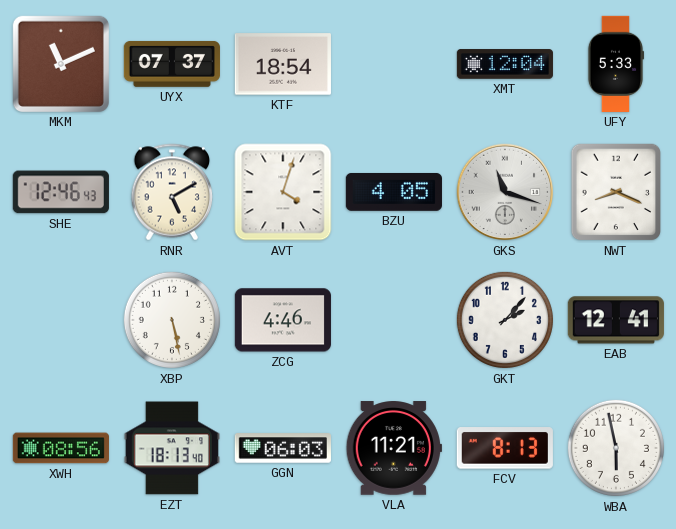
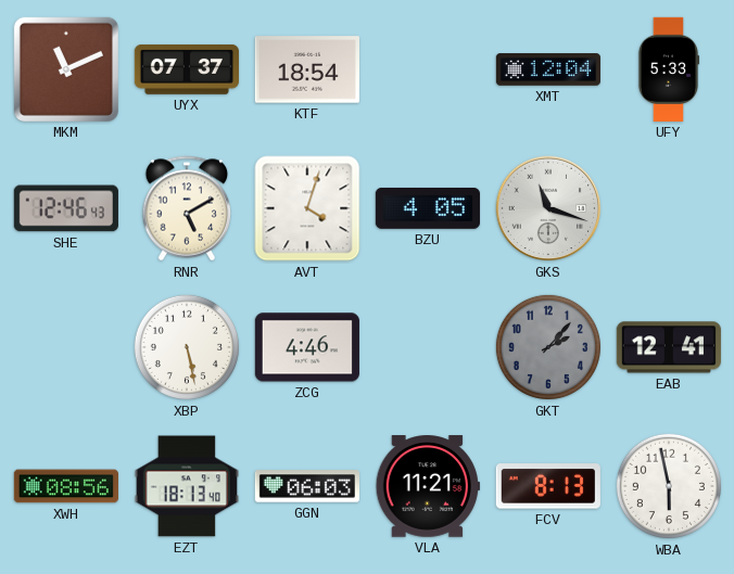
NWT: 8:19 -> none (616, 192)
GKT dial: white -> grey (548, 347)
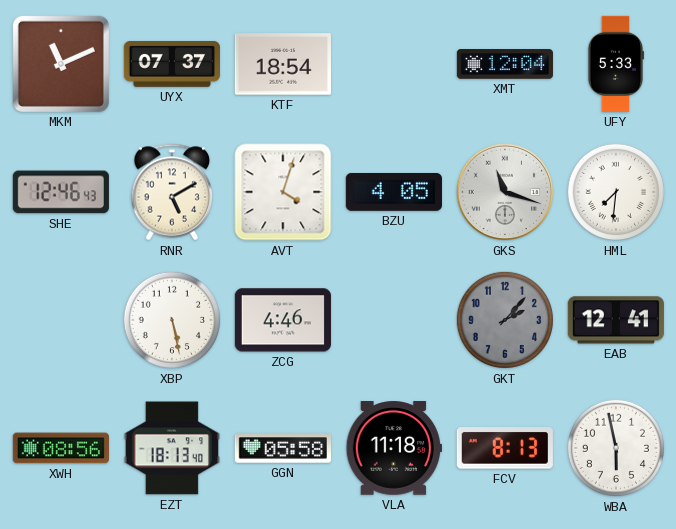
HML: none -> 7:31 (616, 192)
GGN: 06:03 -> 05:58 (283, 448)
VLA: 11:21 -> 11:18 (394, 448)
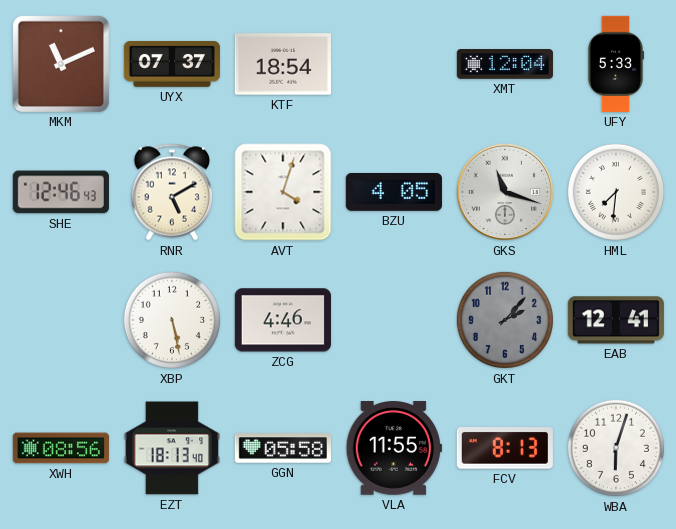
VLA: 11:18 -> 11:55 (394, 448)
WBA: 5:58 -> 6:03 (616, 448)
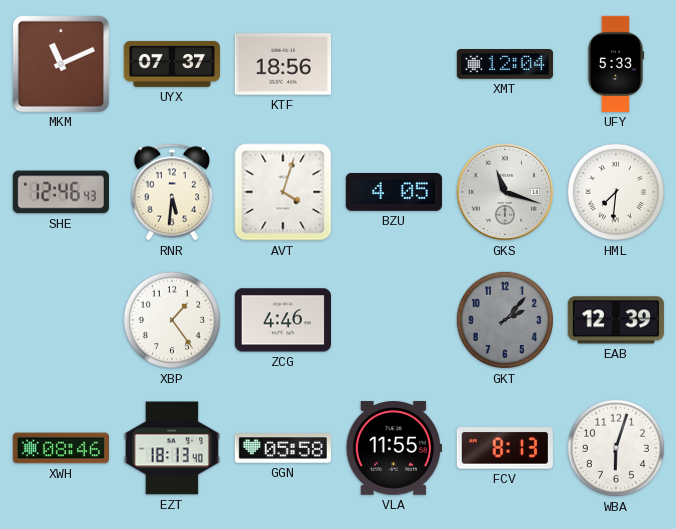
KTF: 18:54 -> 18:56 (283, 64)
RNR: 5:10 -> 5:31 (172, 192)
XBP: 5:28 -> 1:24 (172, 320)
EAB: 12:41 -> 12:39 (616, 320)
XWH: 08:56 -> 08:46 (61, 448)
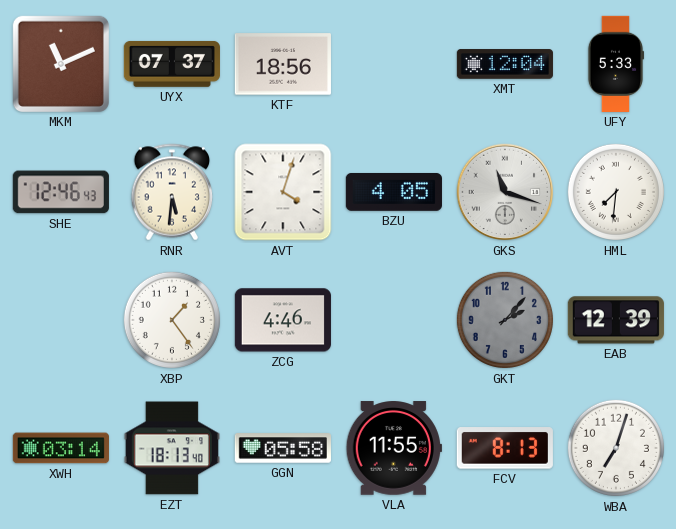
XWH: 08:46 -> 03:14 (61, 448)
WBA: 6:03 -> 7:03 (616, 448)
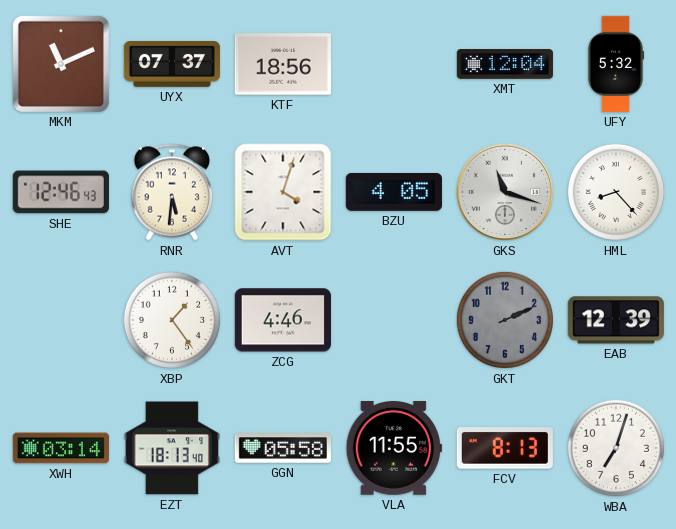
UFY: 5:33 -> 5:32 (616, 64)
HML: 7:31 -> 8:23 (616, 192)
GKT: 2:07 -> 2:11 (505, 320)
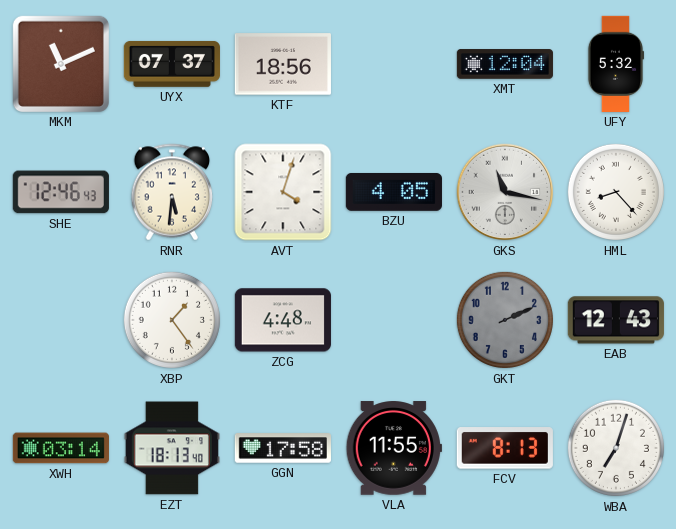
GKS: 11:18 -> 11:17 (505, 192)
ZCG: 4:46 -> 4:48 (283, 320)
EAB: 12:39 -> 12:43 (616, 320)
GGN: 05:58 -> 17:58 (283, 448)
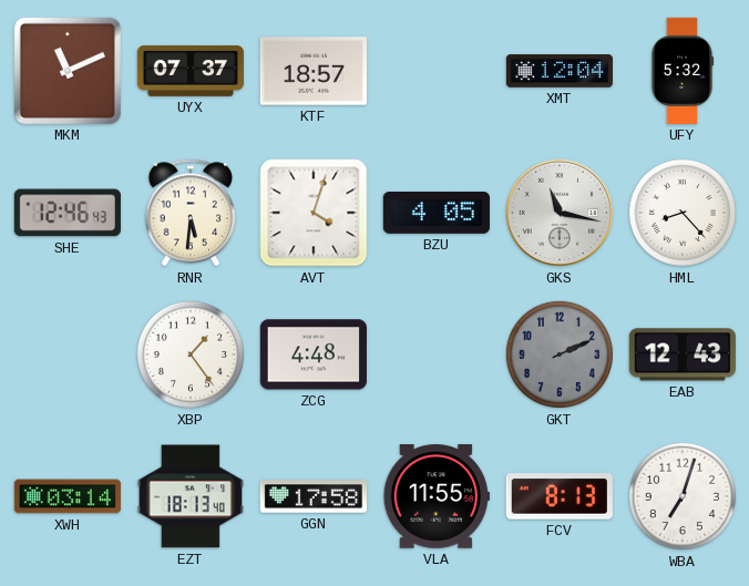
KTF: 18:56 -> 18:57 (314, 71)
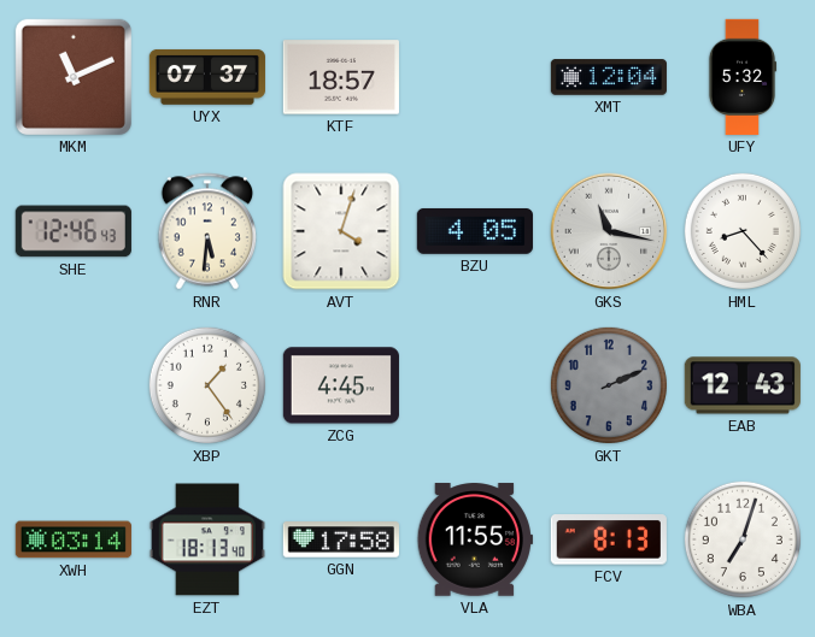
ZCG: 4:48 -> 4:45 (341, 385)
